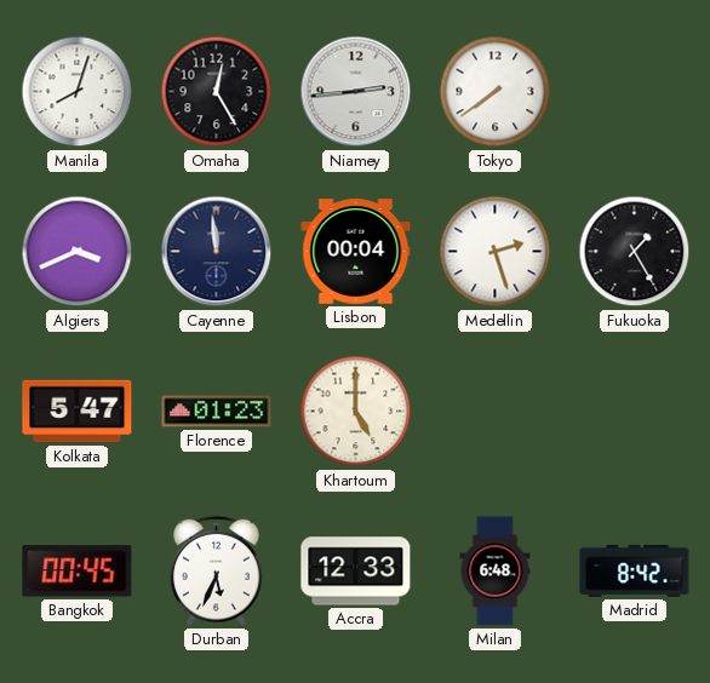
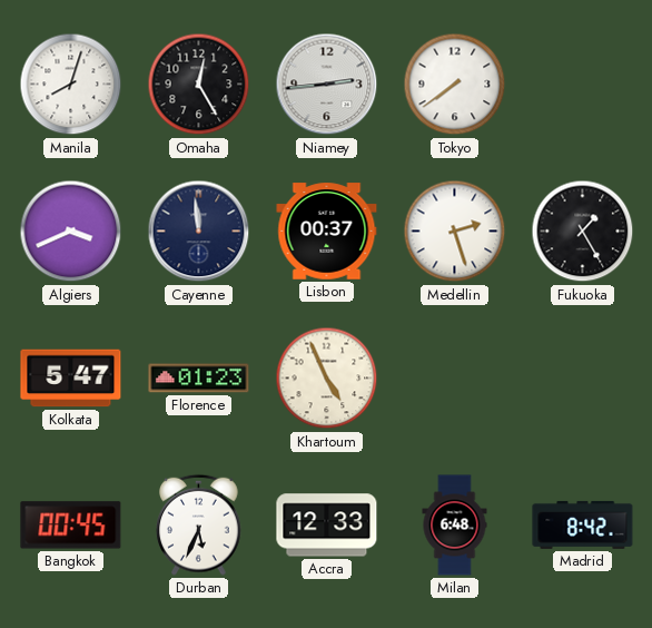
Lisbon: 00:04 -> 00:37 (327, 232)
Khartoum: 5:00 -> 4:56 (327, 379)
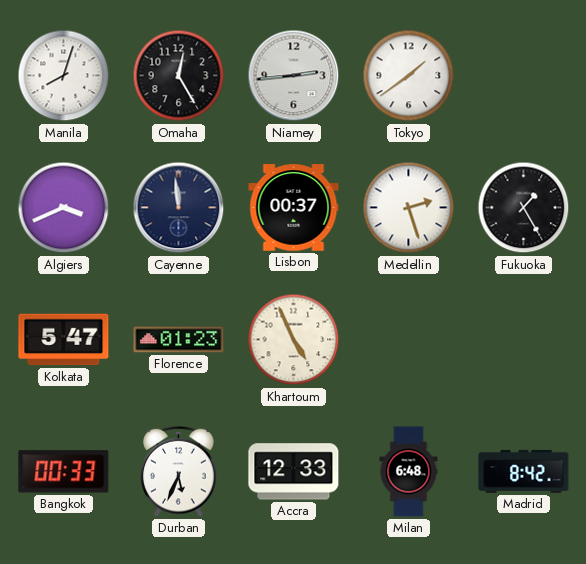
Tokyo: 7:39 -> 1:39 (409, 76)
Bangkok: 00:45 -> 00:33 (64, 472)
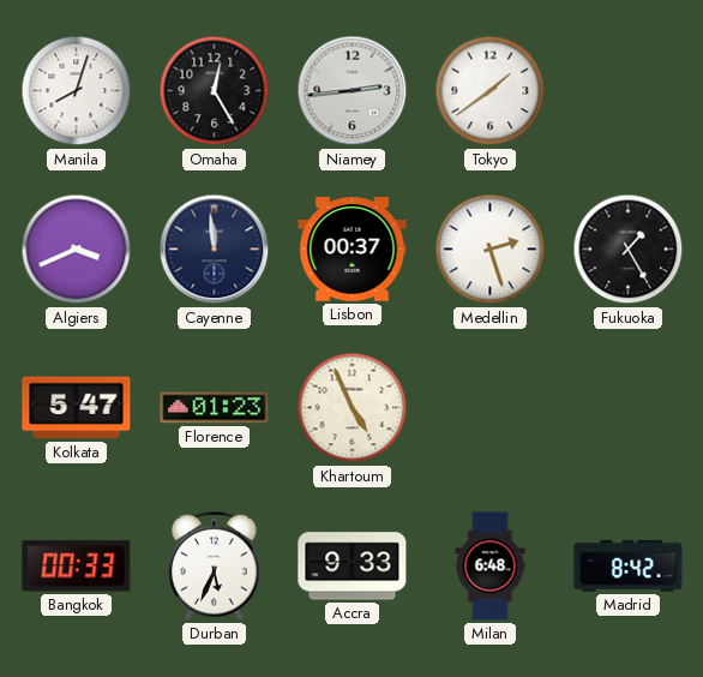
Accra: 12:33 -> 9:33 (353, 567)
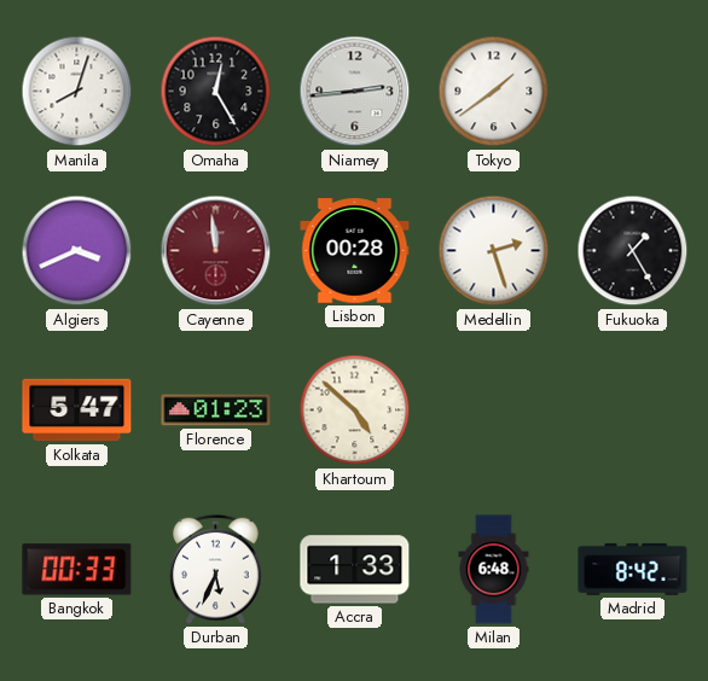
Cayenne dial: navy -> burgundy (216, 251)
Lisbon: 00:37 -> 00:28 (355, 251)
Khartoum: 4:56 -> 4:52 (355, 411)
Accra: 9:33 -> 1:33 (355, 570)
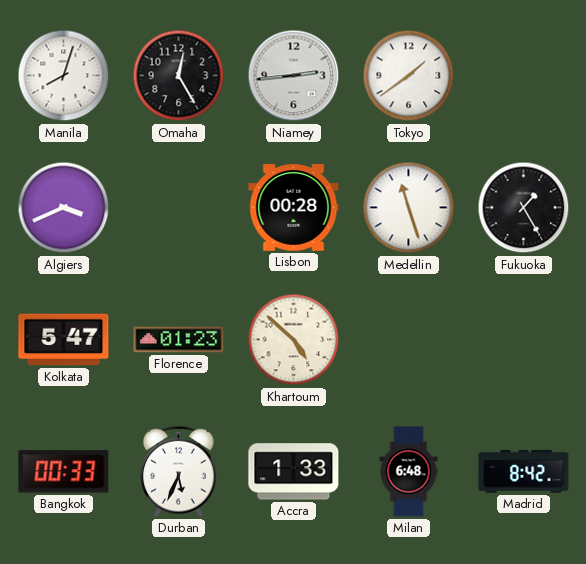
Cayenne: 11:59 -> none (216, 251)
Medellin: 2:27 -> 11:27 (409, 208)
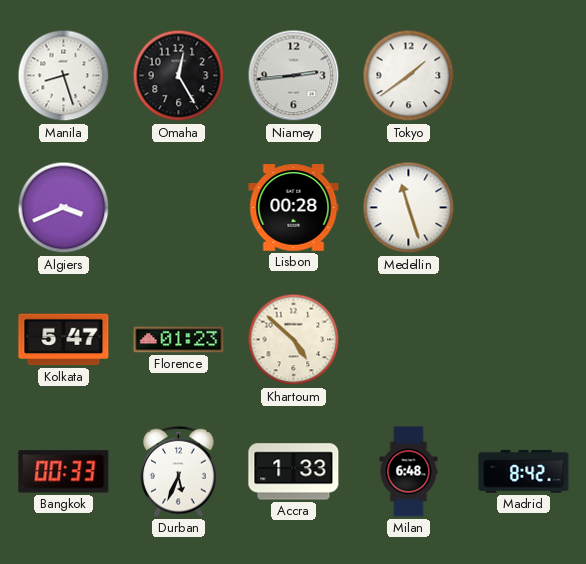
Manila: 8:03 -> 8:27 (64, 76)
Fukuoka: 1:25 -> none (524, 208)
